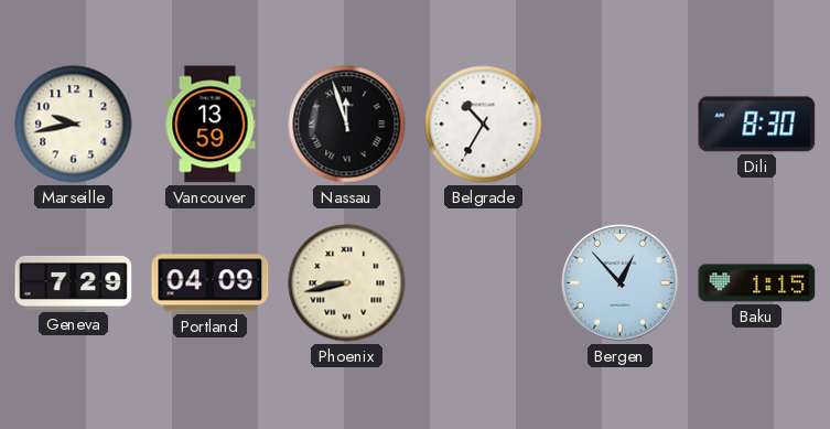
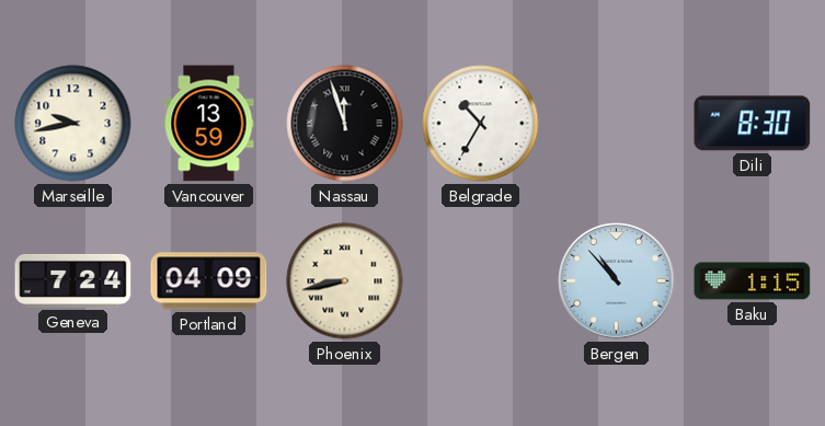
Geneva: 7:29 -> 7:24 (73, 280)
Bergen: 12:53 -> 10:53 (617, 281)
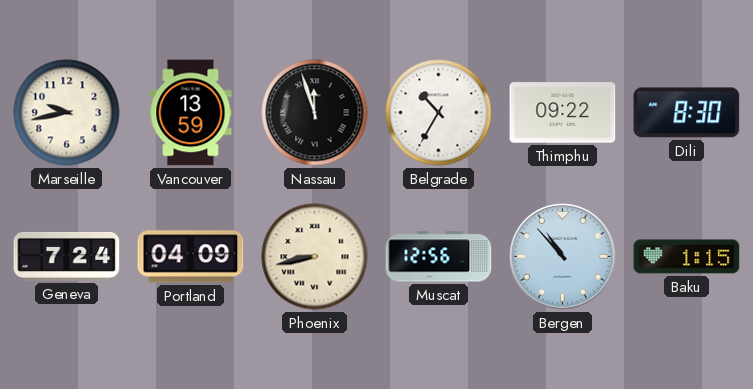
Thimphu: none -> 09:22 (563, 113)
Muscat: none -> 12:56 (439, 257)
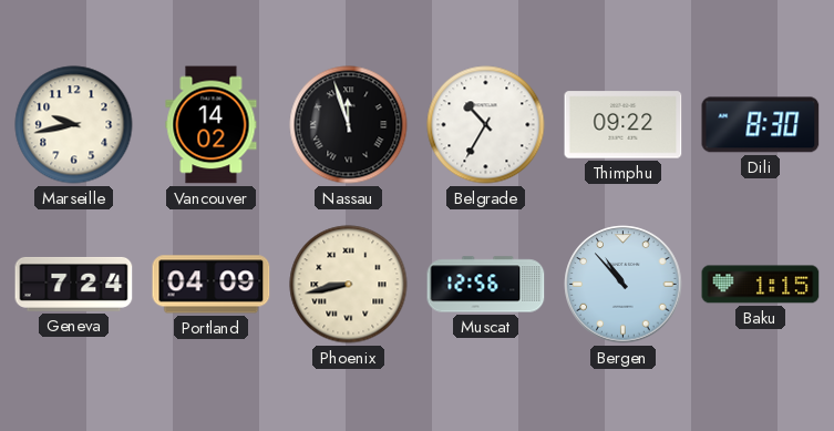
Vancouver: 13:59 -> 14:02 (212, 125)
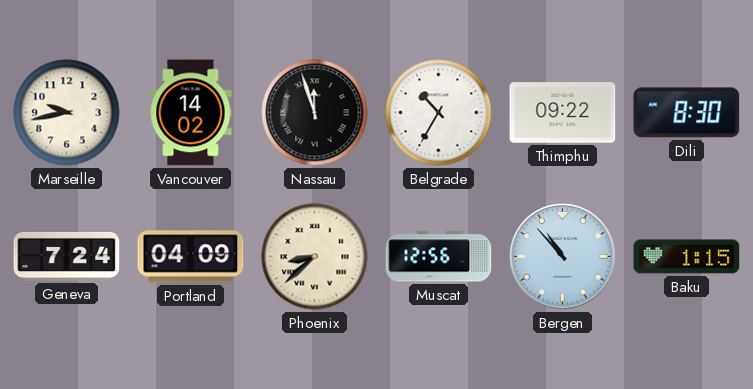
Phoenix: 8:43 -> 8:38 (315, 257)
